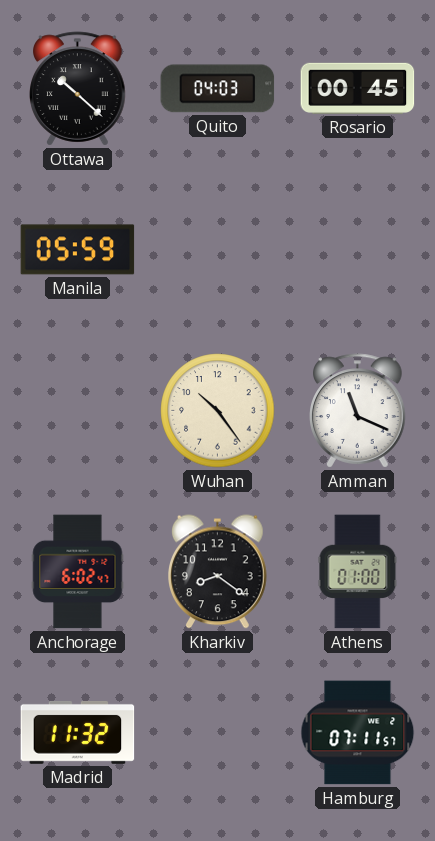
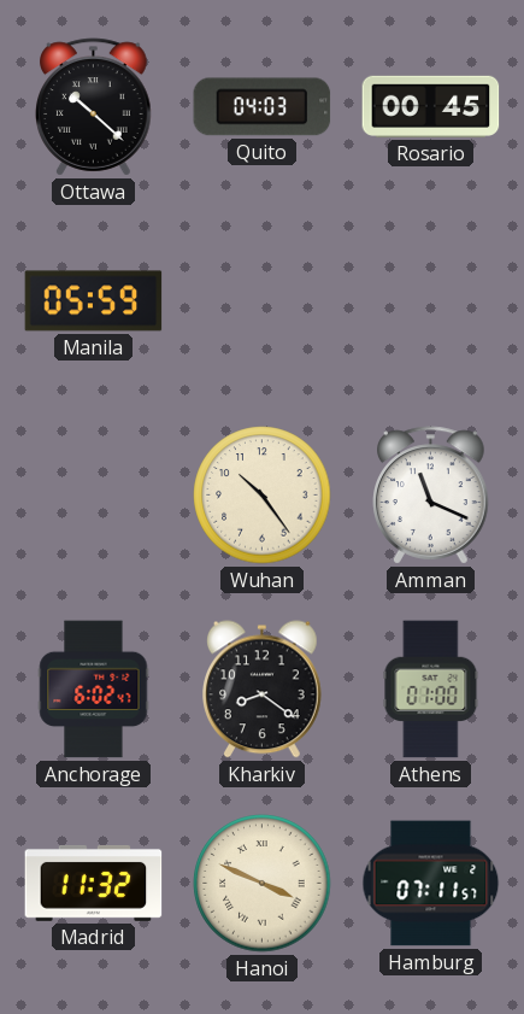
Hanoi: none -> 3:49 (263, 884)
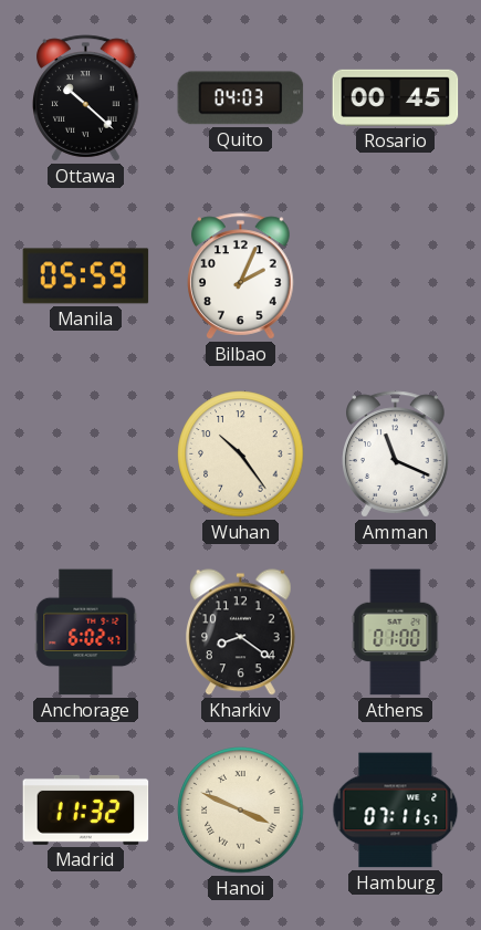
Bilbao: none -> 2:04 (241, 276)
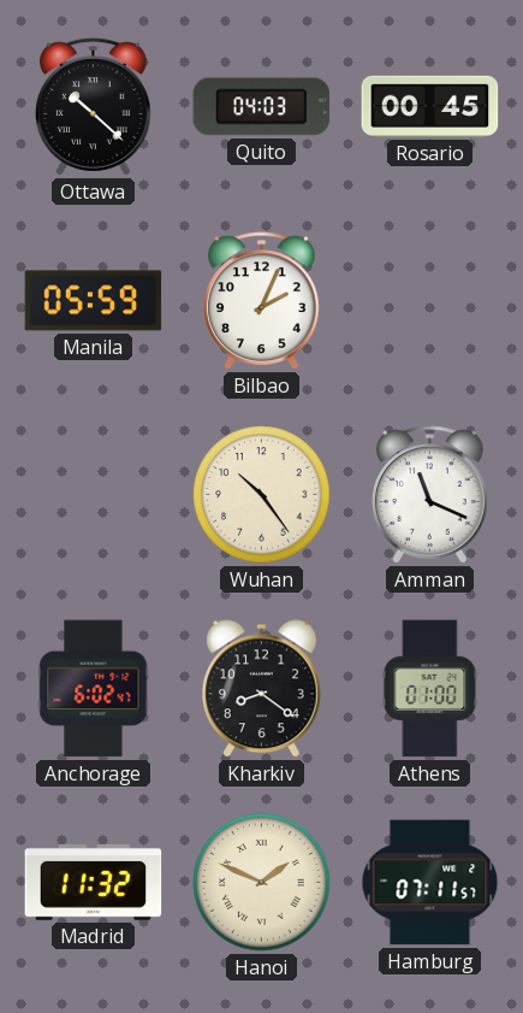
Hanoi: 3:49 -> 1:49 (262, 883)
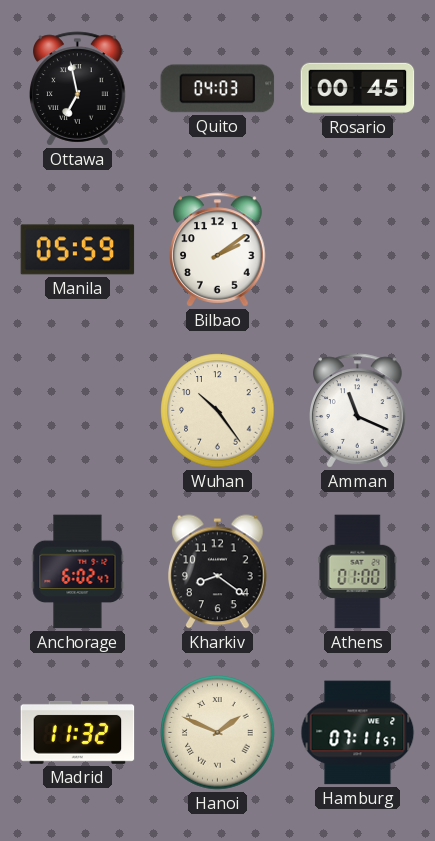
Ottawa: 10:22 -> 6:58 (78, 89)
Bilbao: 2:04 -> 2:09 (218, 250)
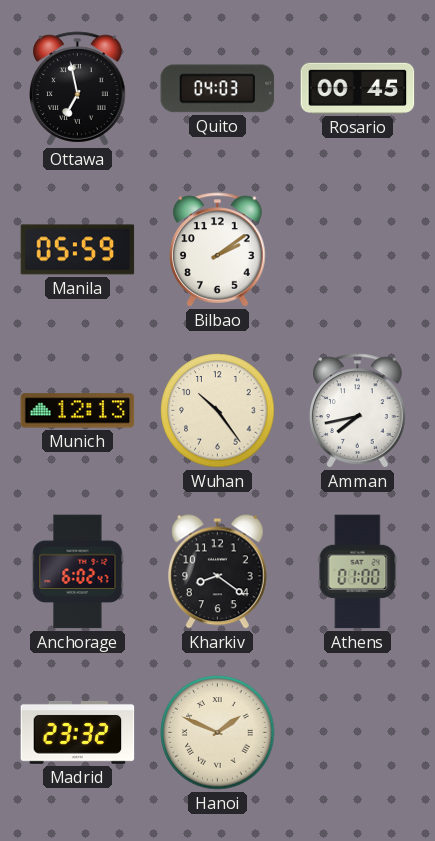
Munich: none -> 12:13 (78, 411)
Amman: 11:19 -> 7:43 (358, 411)
Madrid: 11:32 -> 23:32 (78, 732)
Hamburg: 07:11 -> none (358, 733)
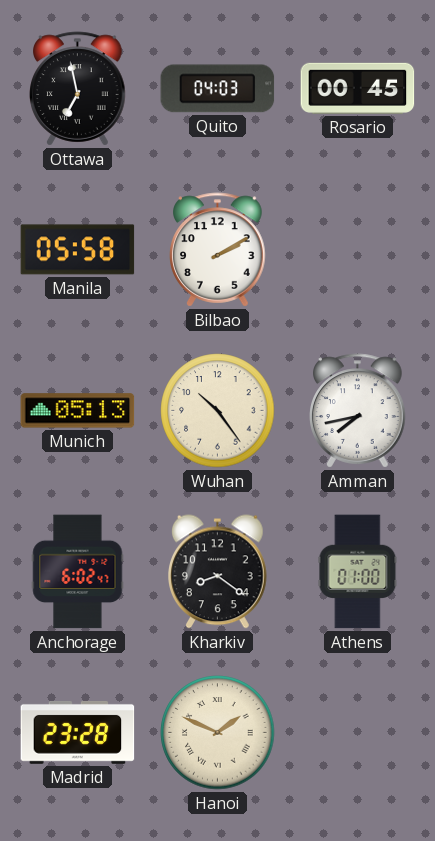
Manila: 05:59 -> 05:58 (78, 250)
Bilbao: 2:09 -> 2:10 (218, 250)
Munich: 12:13 -> 05:13 (78, 411)
Madrid: 23:32 -> 23:28 (78, 732)
